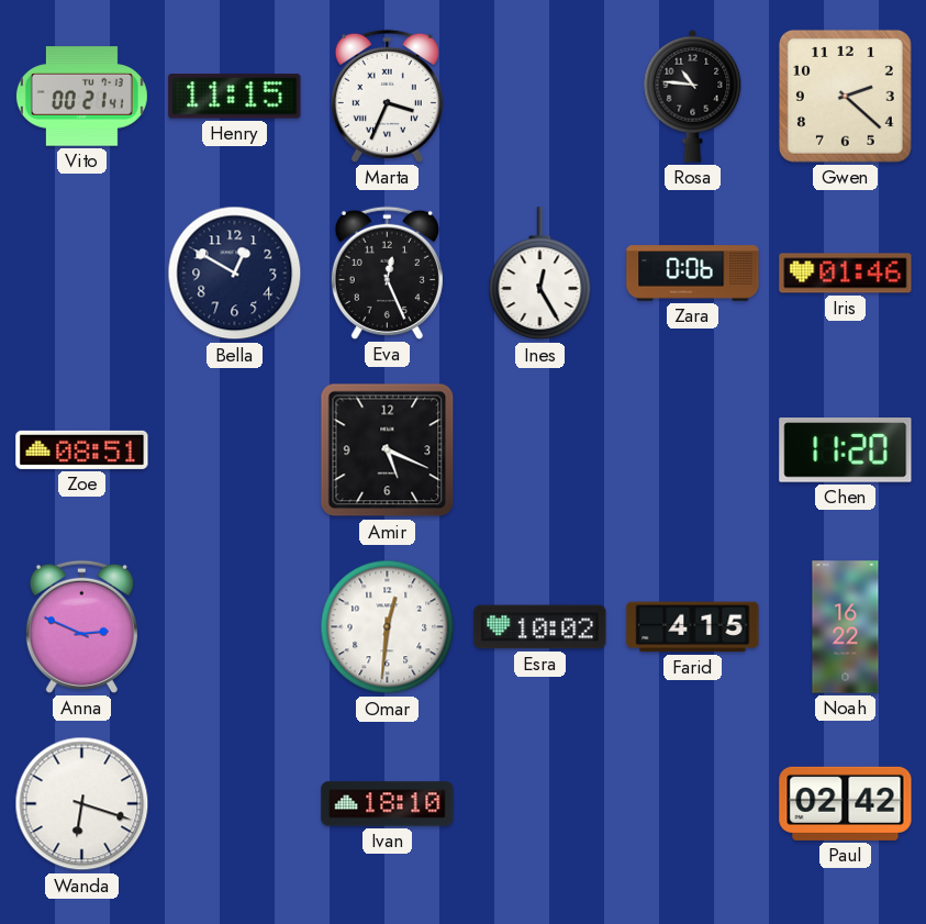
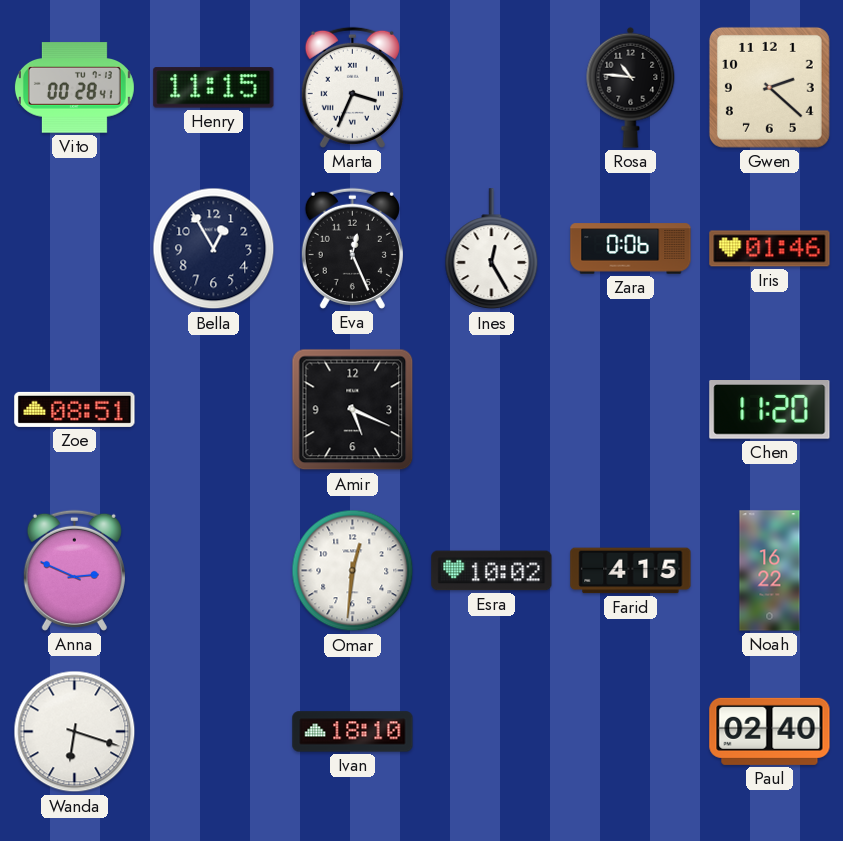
Vito: 00:21 -> 00:28 (74, 88)
Bella: 12:50 -> 12:55 (214, 249)
Paul: 02:42 -> 02:40 (770, 731)
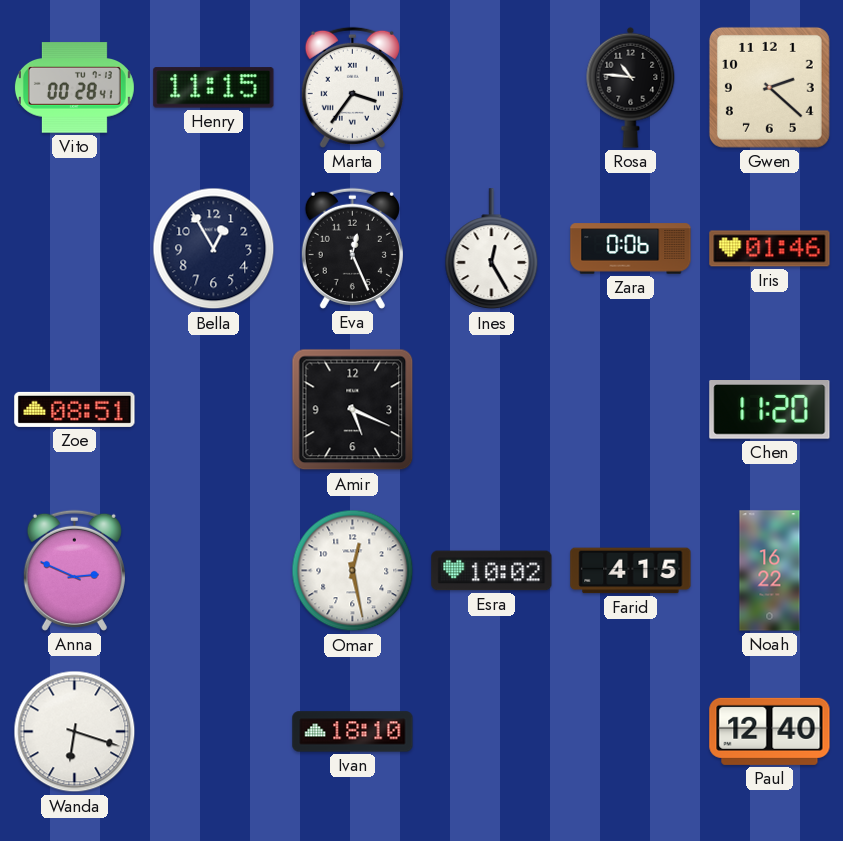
Marta: 3:34 -> 3:36 (352, 87)
Omar: 12:31 -> 12:28 (353, 571)
Paul: 02:40 -> 12:40 (770, 731)
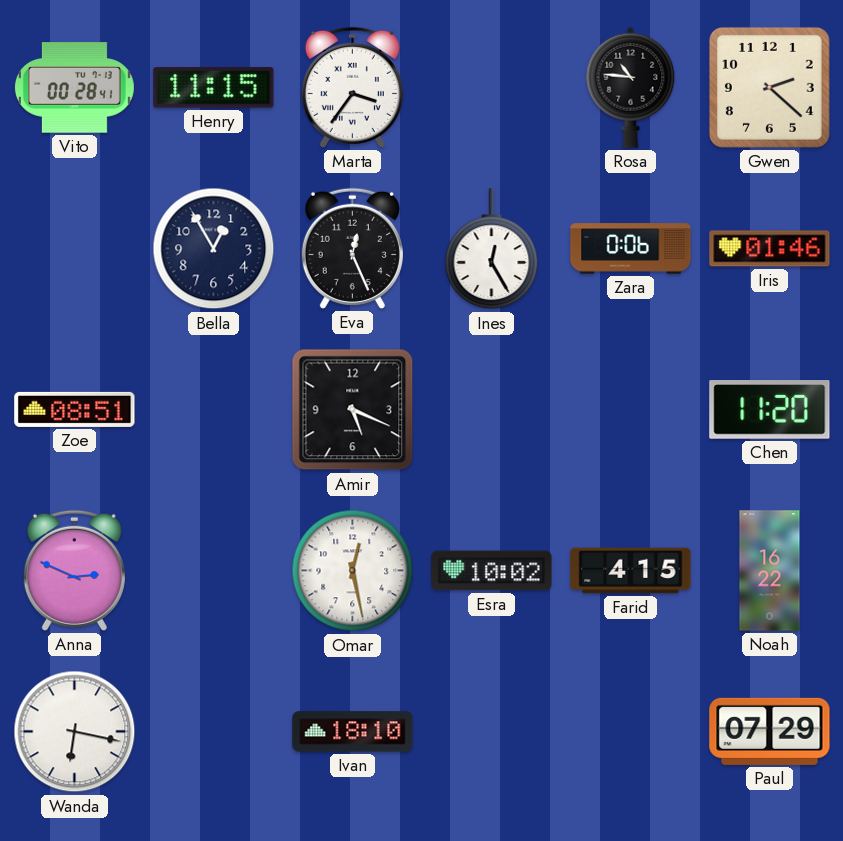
Wanda: 6:18 -> 6:17 (75, 732)
Paul: 12:40 -> 07:29 (770, 731)
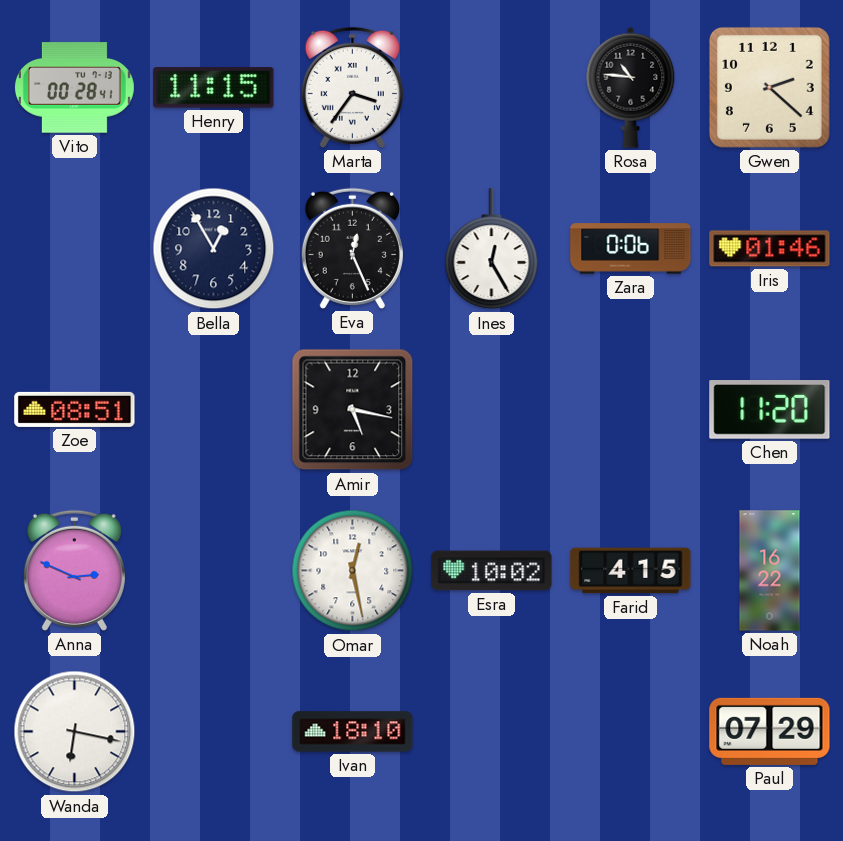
Amir: 5:19 -> 5:17 (353, 410)
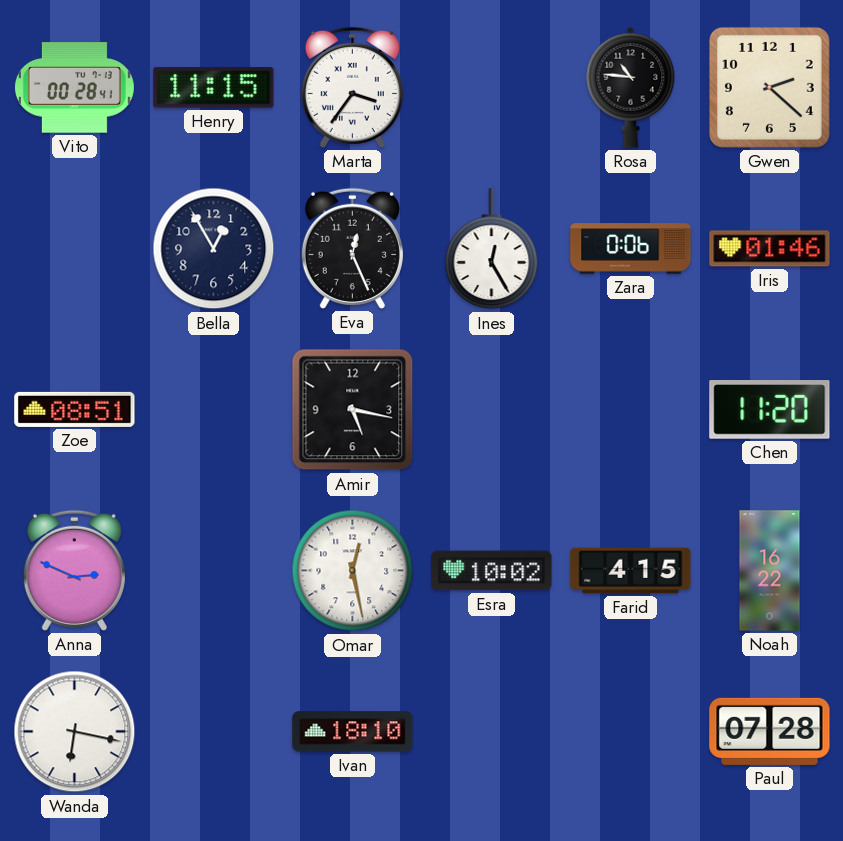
Paul: 07:29 -> 07:28 (770, 731)
